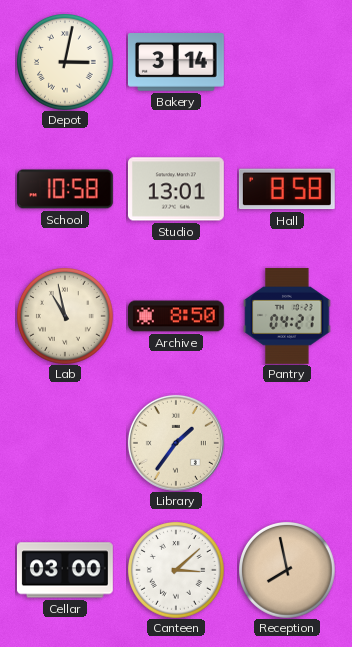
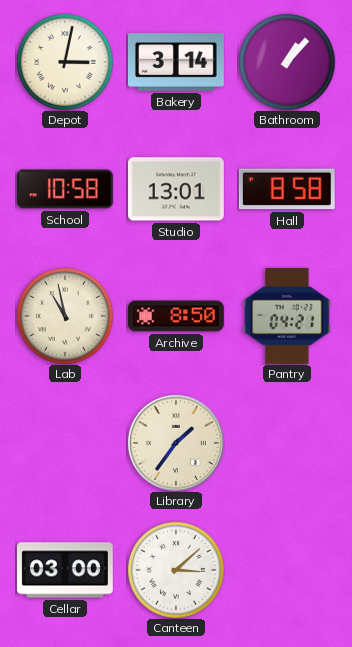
Bathroom: none -> 1:07 (287, 62)
Reception: 7:58 -> none (287, 570)
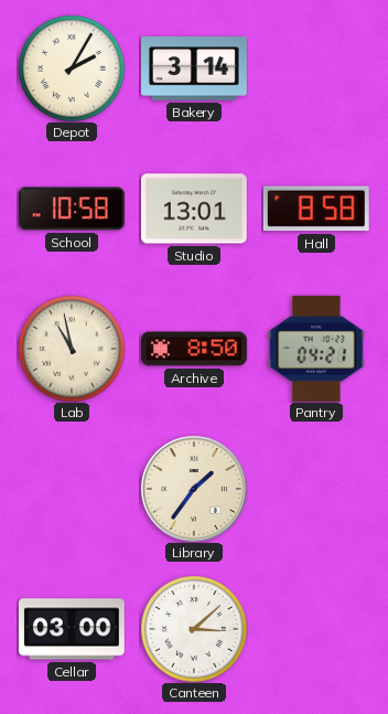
Depot: 3:02 -> 2:05 (72, 68)
Bathroom: 1:07 -> none (287, 62)
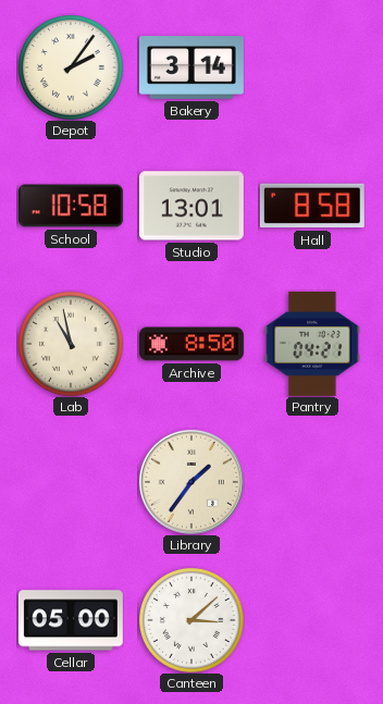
Depot: 2:05 -> 2:06 (71, 67)
Cellar: 03:00 -> 05:00 (71, 620)
